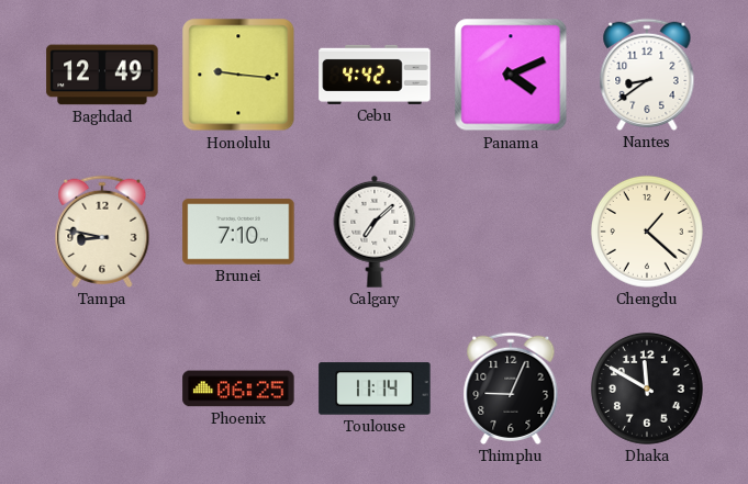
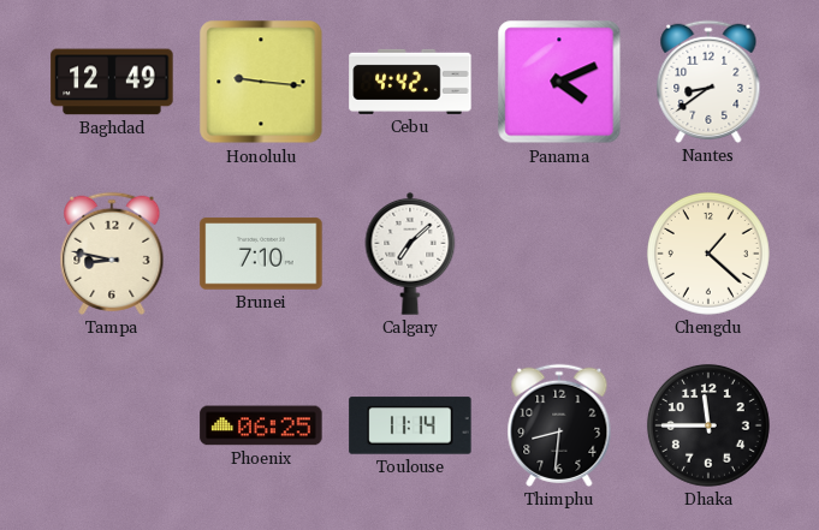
Thimphu: 9:04 -> 8:31 (559, 425)
Dhaka: 11:50 -> 11:45 (708, 425)
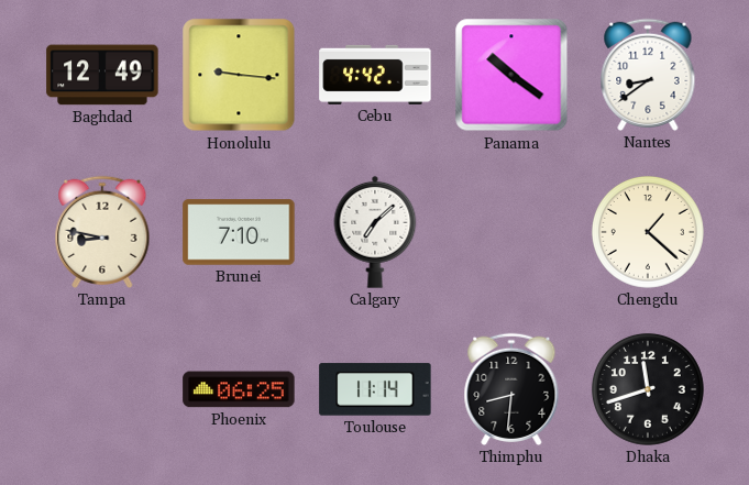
Panama: 4:11 -> 10:21 (511, 75)
Dhaka: 11:45 -> 11:42 (648, 389)
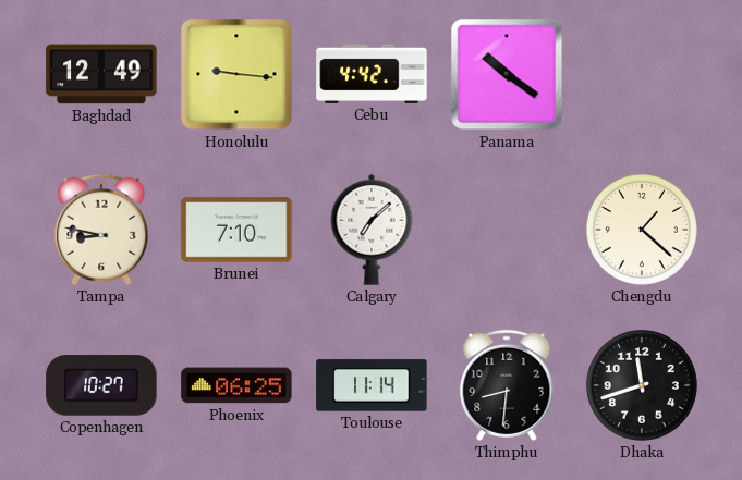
Nantes: 8:39 -> none (648, 75)
Copenhagen: none -> 10:27 (101, 385)
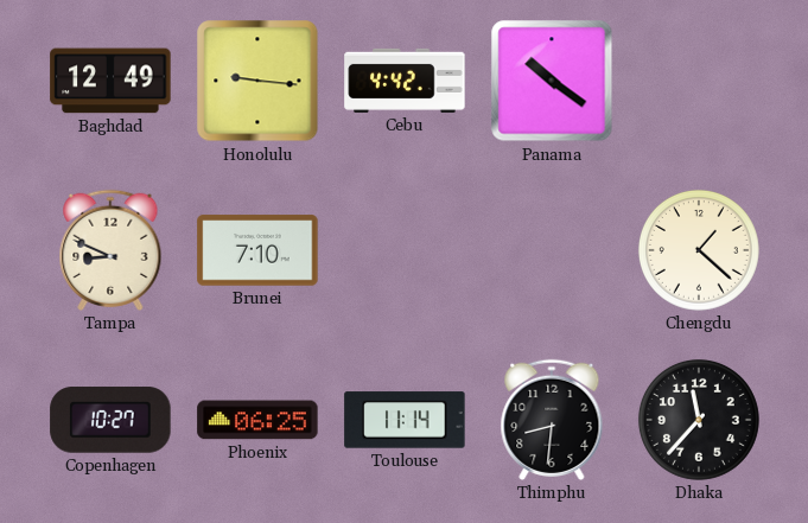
Tampa: 8:47 -> 8:49 (110, 250)
Calgary: 7:08 -> none (372, 230)
Dhaka: 11:42 -> 11:37 (699, 420)
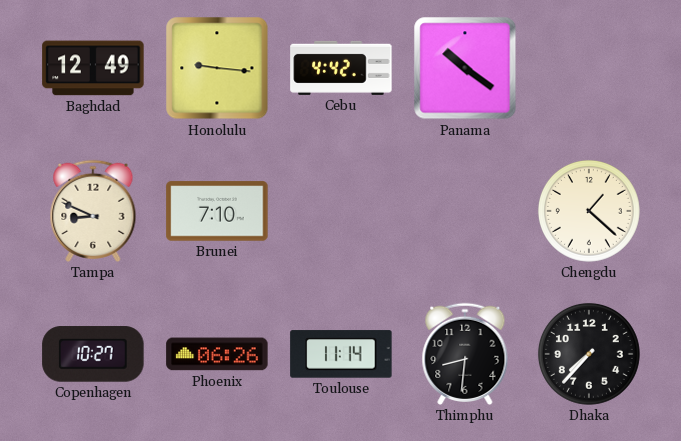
Phoenix: 06:25 -> 06:26 (217, 354)
Dhaka: 11:37 -> 7:37 (589, 354)
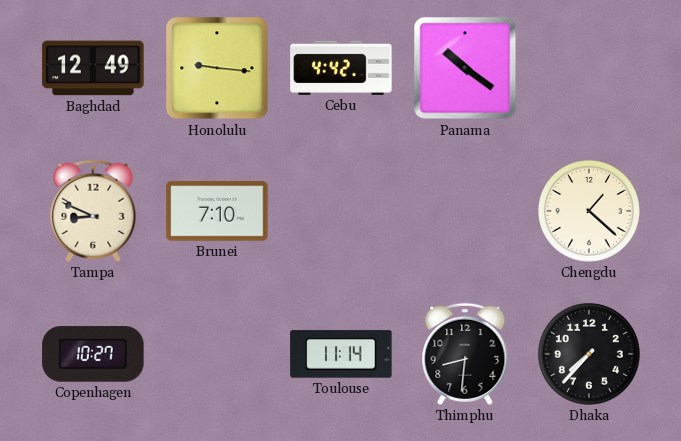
Phoenix: 06:26 -> none (217, 354)
